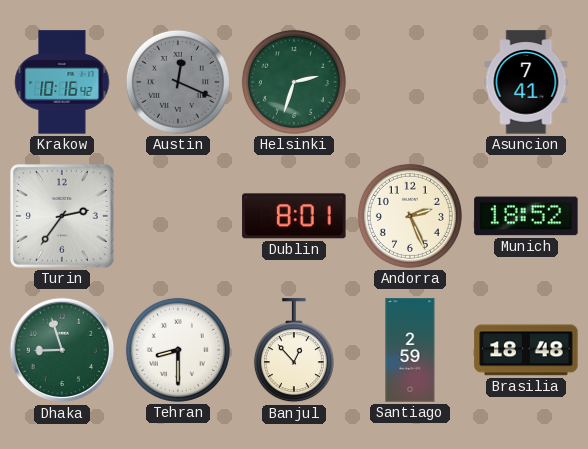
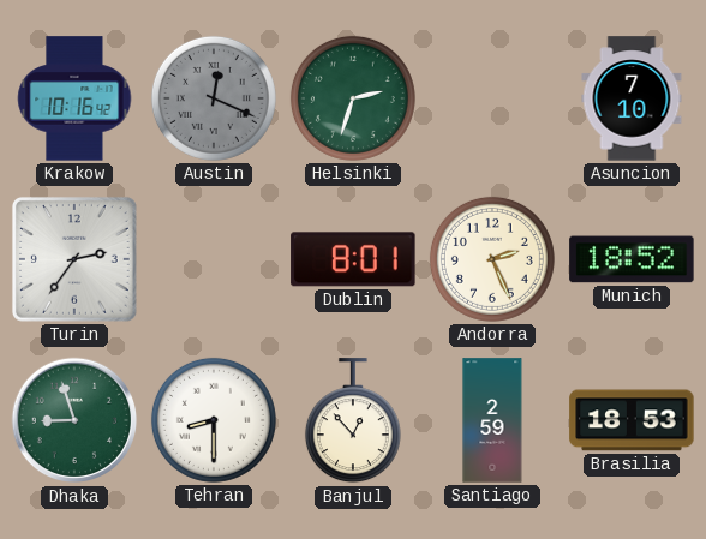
Asuncion: 7:41 -> 7:10 (632, 98)
Brasilia: 18:48 -> 18:53 (632, 420)
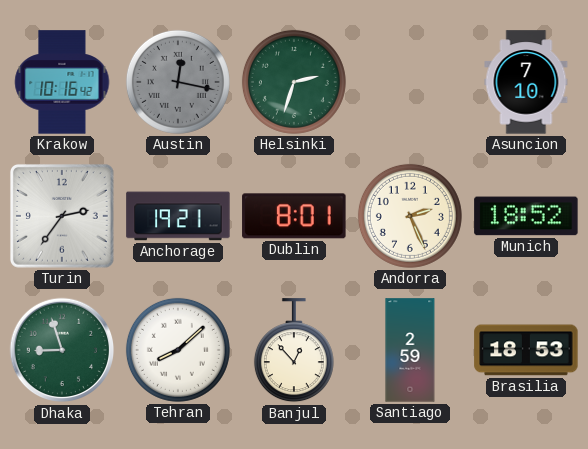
Austin: 12:19 -> 12:17 (178, 82)
Anchorage: none -> 19:21 (178, 216)
Tehran: 8:30 -> 8:08 (178, 350)
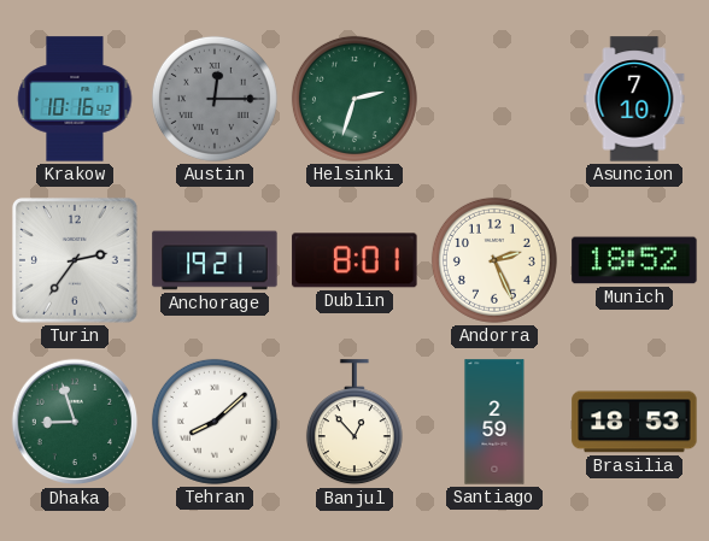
Austin: 12:17 -> 12:15 (215, 99)
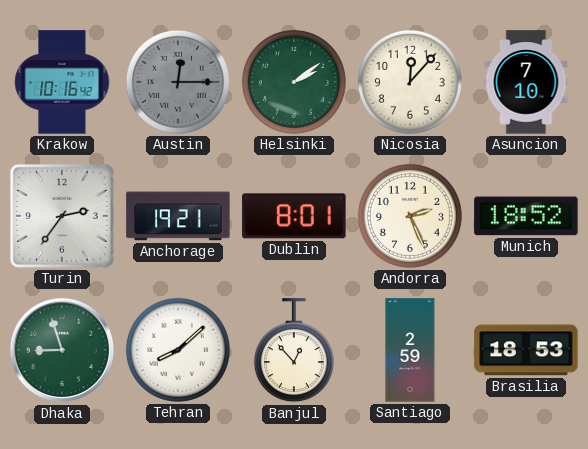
Helsinki: 2:33 -> 2:09 (294, 82)
Nicosia: none -> 12:07 (410, 82)
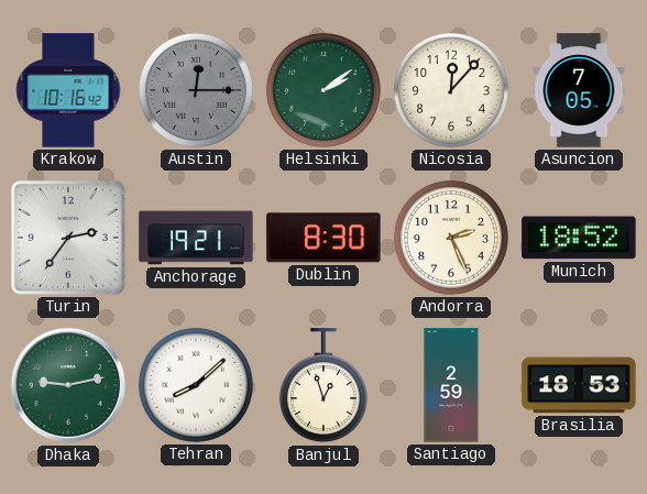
Asuncion: 7:10 -> 7:05 (579, 90)
Dublin: 8:01 -> 8:30 (323, 238)
Dhaka: 8:57 -> 9:13 (68, 385)
Banjul: 12:53 -> 12:57 (323, 386)
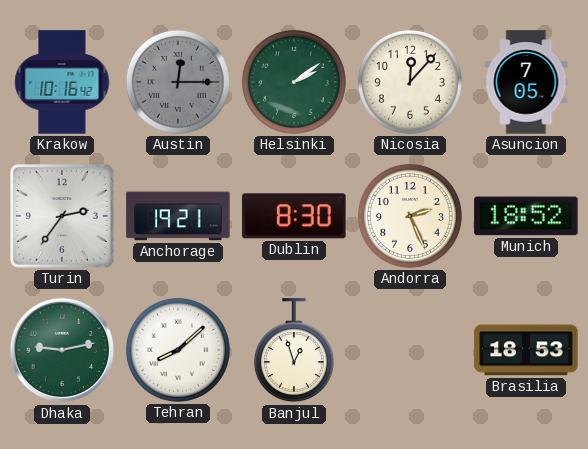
Santiago: 2:59 -> none (451, 385)
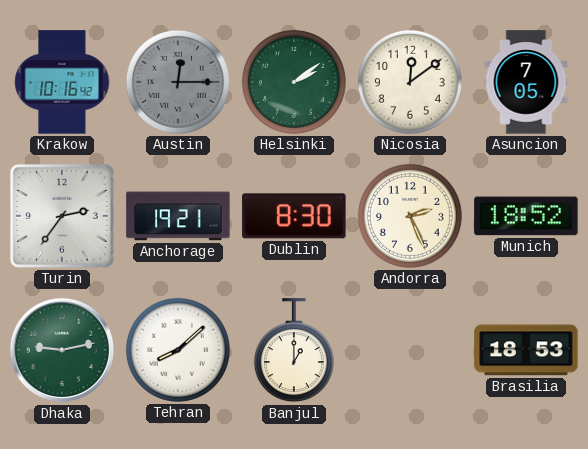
Nicosia: 12:07 -> 12:09 (410, 82)
Banjul: 12:57 -> 1:00 (294, 351)
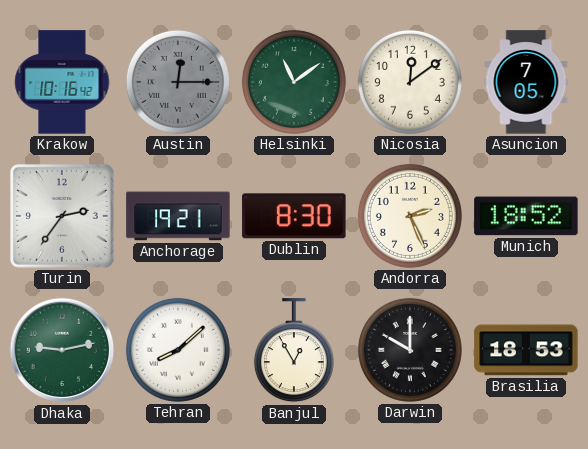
Helsinki: 2:09 -> 11:09 (294, 82)
Banjul: 1:00 -> 12:55 (294, 351)
Darwin: none -> 10:00 (410, 350)
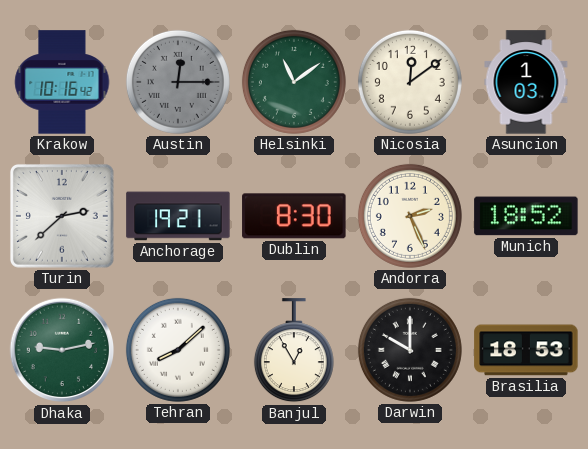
Asuncion: 7:05 -> 1:03 (526, 82)
Turin: 2:36 -> 2:38 (62, 216)
